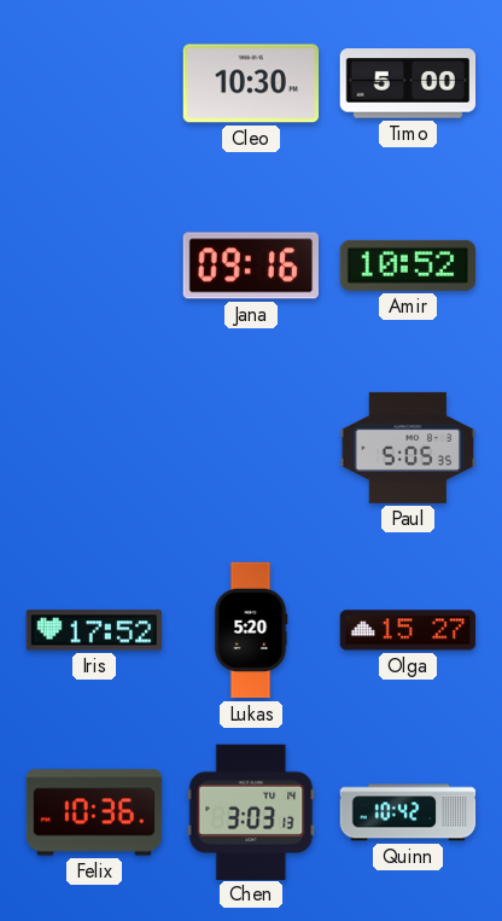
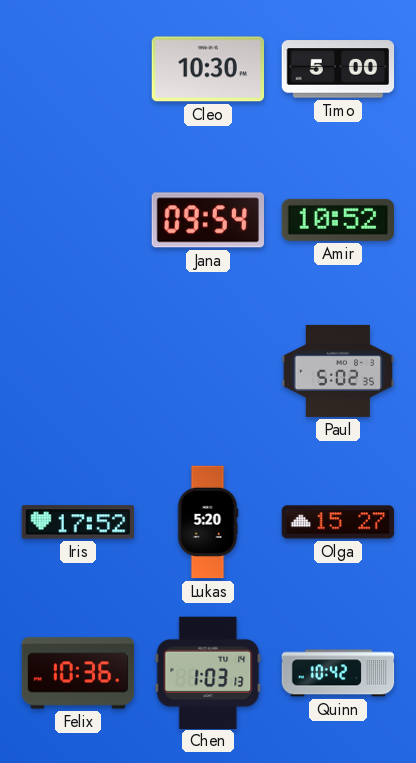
Jana: 09:16 -> 09:54 (207, 220)
Paul: 5:05 -> 5:02 (338, 371)
Chen: 3:03 -> 1:03 (208, 672)
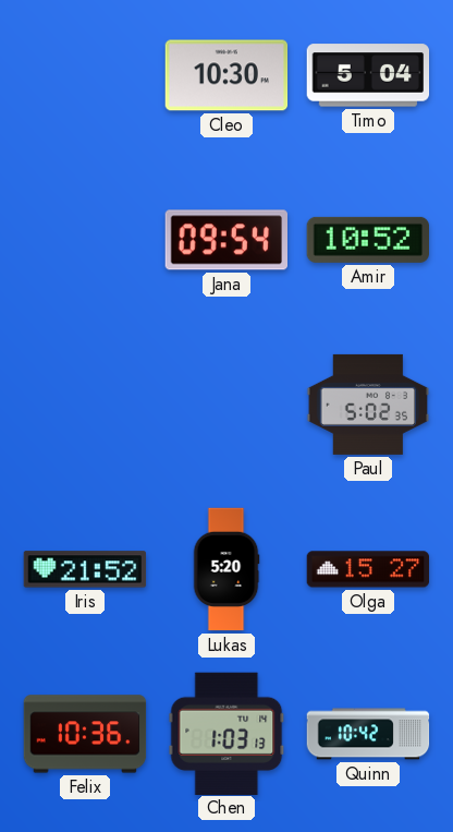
Timo: 5:00 -> 5:04 (368, 75)
Iris: 17:52 -> 21:52 (85, 569)
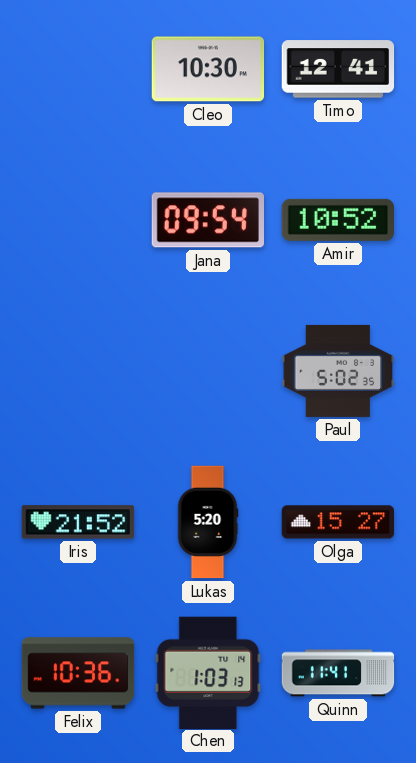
Timo: 5:04 -> 12:41 (338, 69)
Quinn: 10:42 -> 11:41 (338, 673)
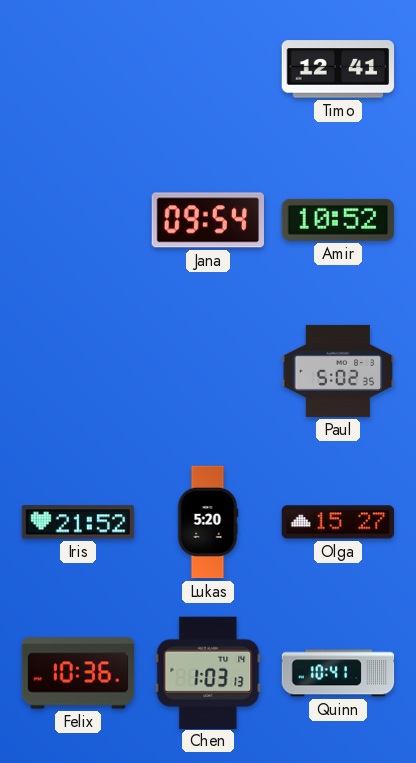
Cleo: 10:30 -> none (208, 69)
Quinn: 11:41 -> 10:41 (338, 673)
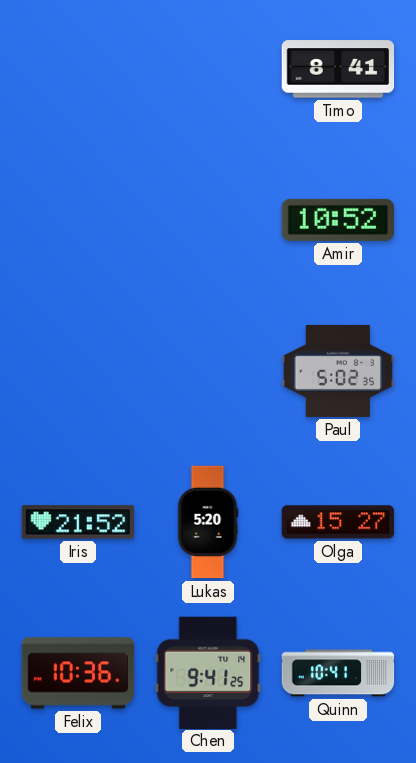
Timo: 12:41 -> 8:41 (338, 69)
Jana: 09:54 -> none (207, 220)
Chen: 1:03 -> 9:41 (208, 672)
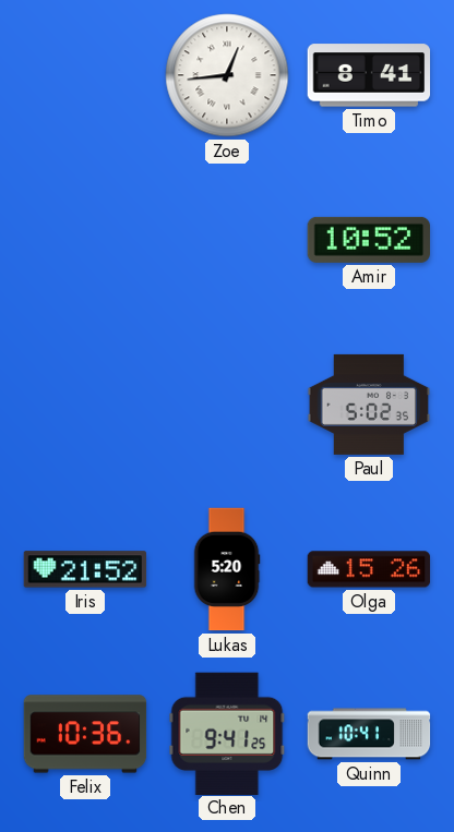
Zoe: none -> 12:44 (227, 75)
Olga: 15:27 -> 15:26 (369, 569)
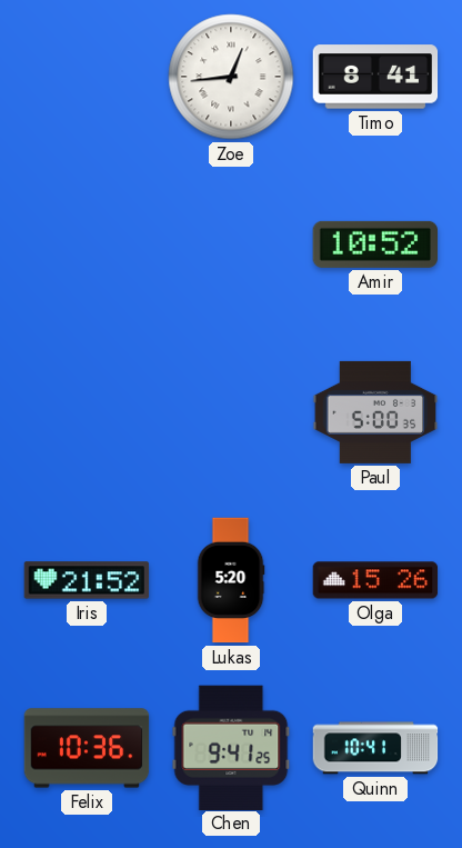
Paul: 5:02 -> 5:00 (375, 412)
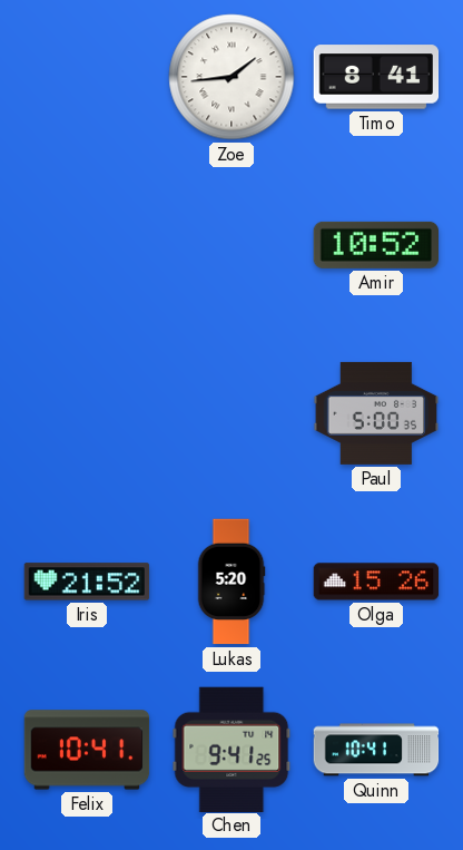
Zoe: 12:44 -> 1:44 (231, 77)
Felix: 10:36 -> 10:41 (87, 750)
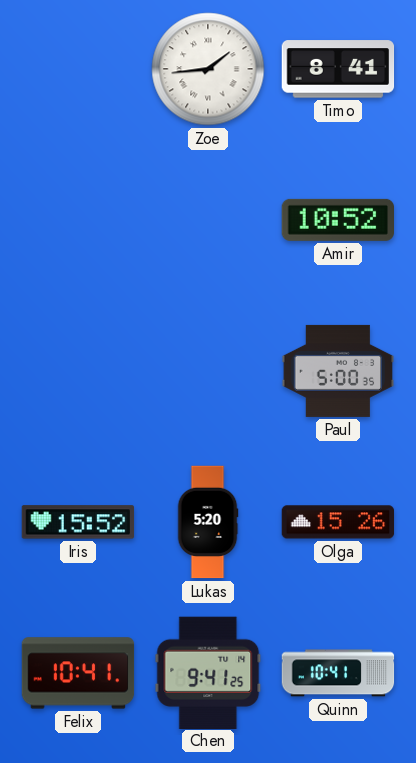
Iris: 21:52 -> 15:52 (78, 522)
